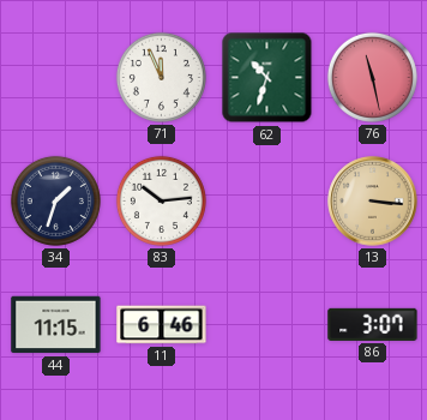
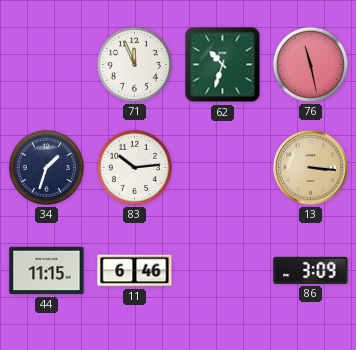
86: 3:07 -> 3:09 (311, 270)
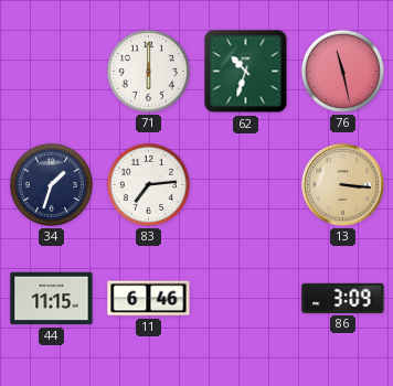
71: 11:56 -> 6:00 (148, 71)
83: 10:14 -> 7:14 (148, 184)
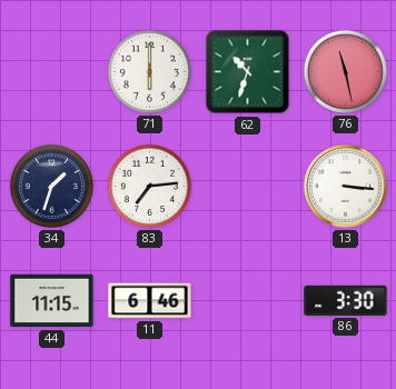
13 dial: champagne -> white (346, 187)
86: 3:09 -> 3:30 (346, 300)
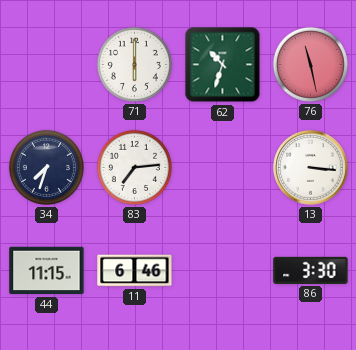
34: 1:33 -> 7:33 (46, 167)
